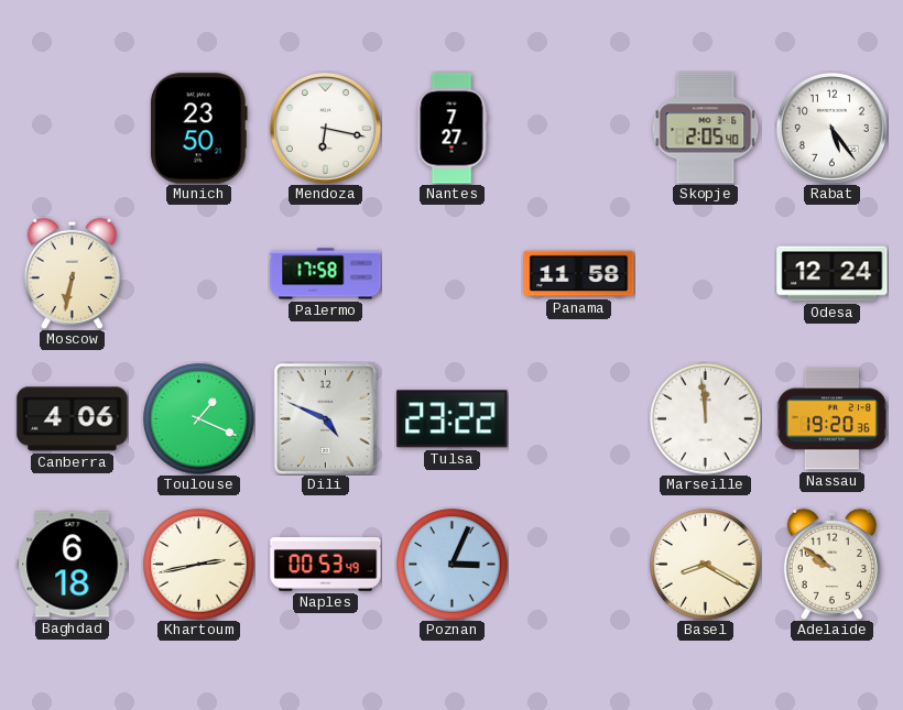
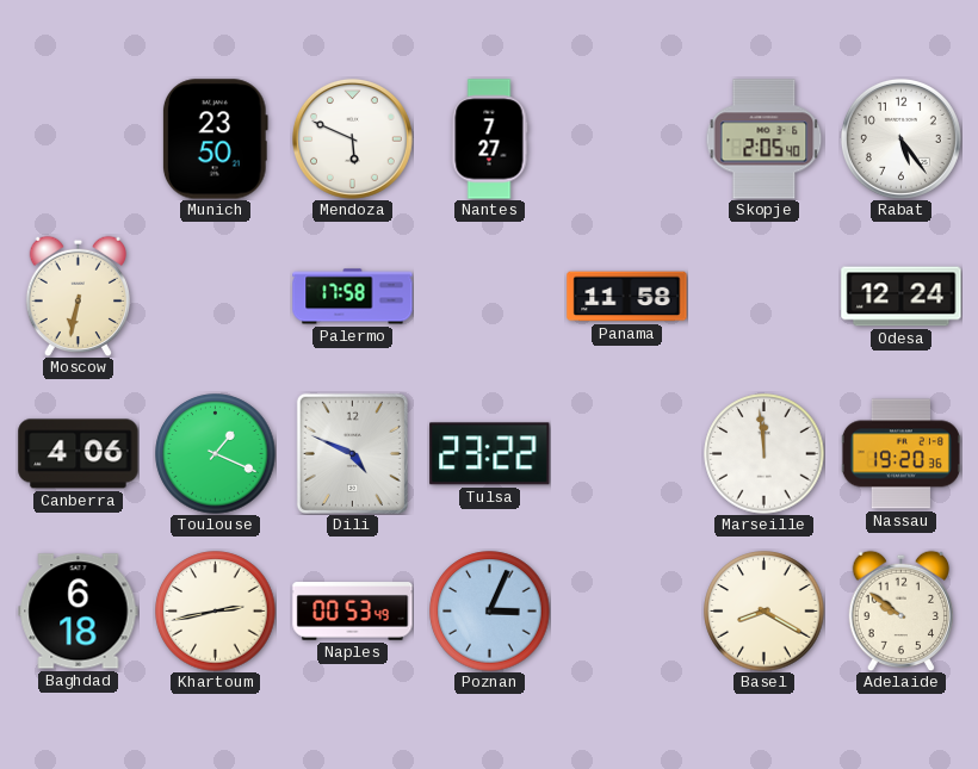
Mendoza: 6:17 -> 5:49 (352, 138)
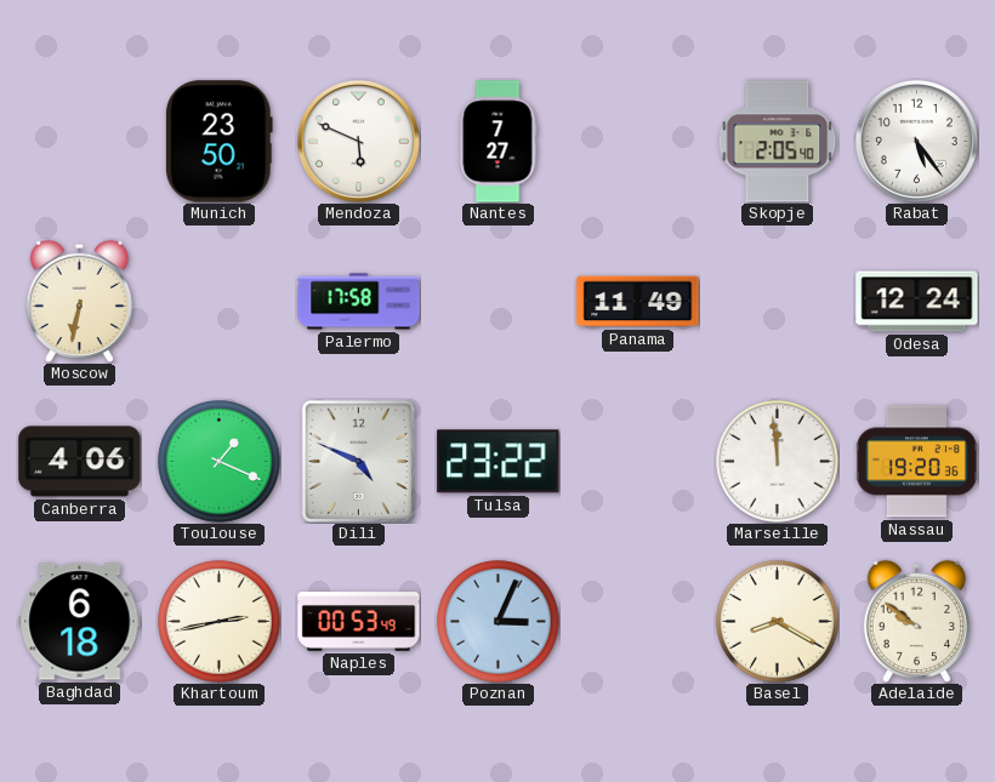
Panama: 11:58 -> 11:49 (638, 302)
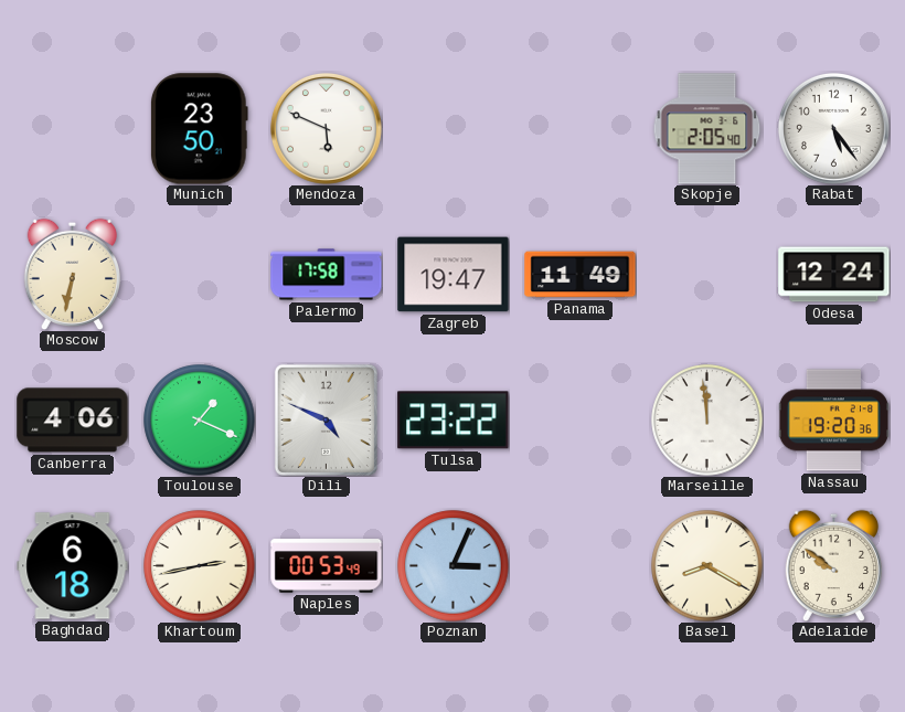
Nantes: 7:27 -> none (497, 142)
Zagreb: none -> 19:47 (454, 275)
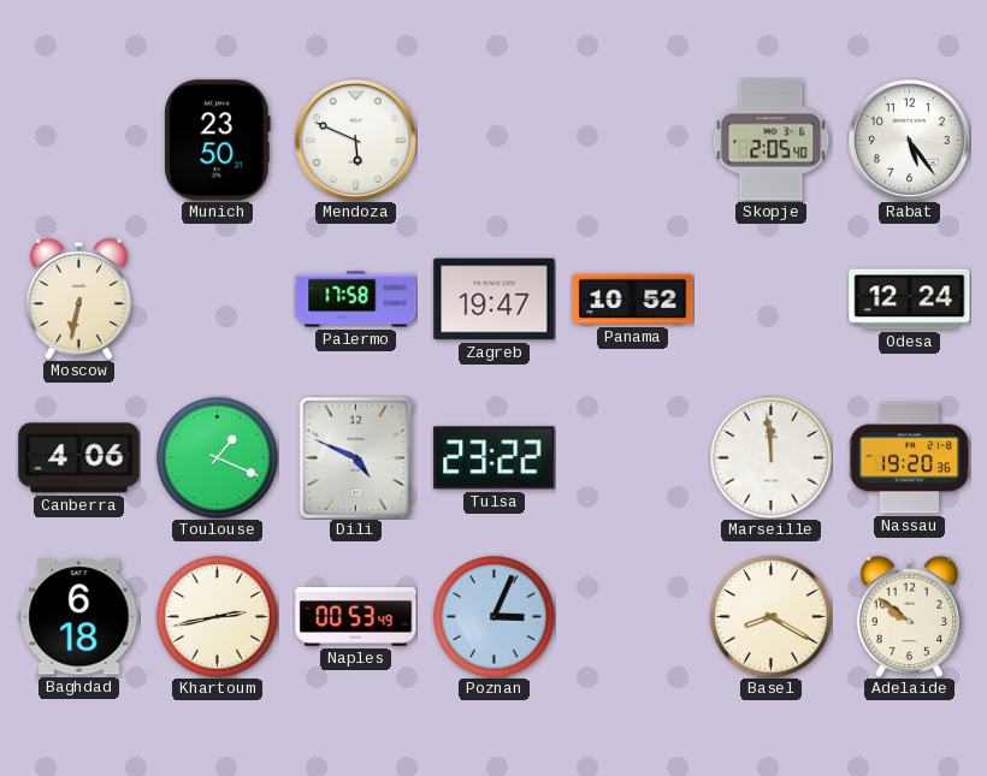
Panama: 11:49 -> 10:52 (633, 300)
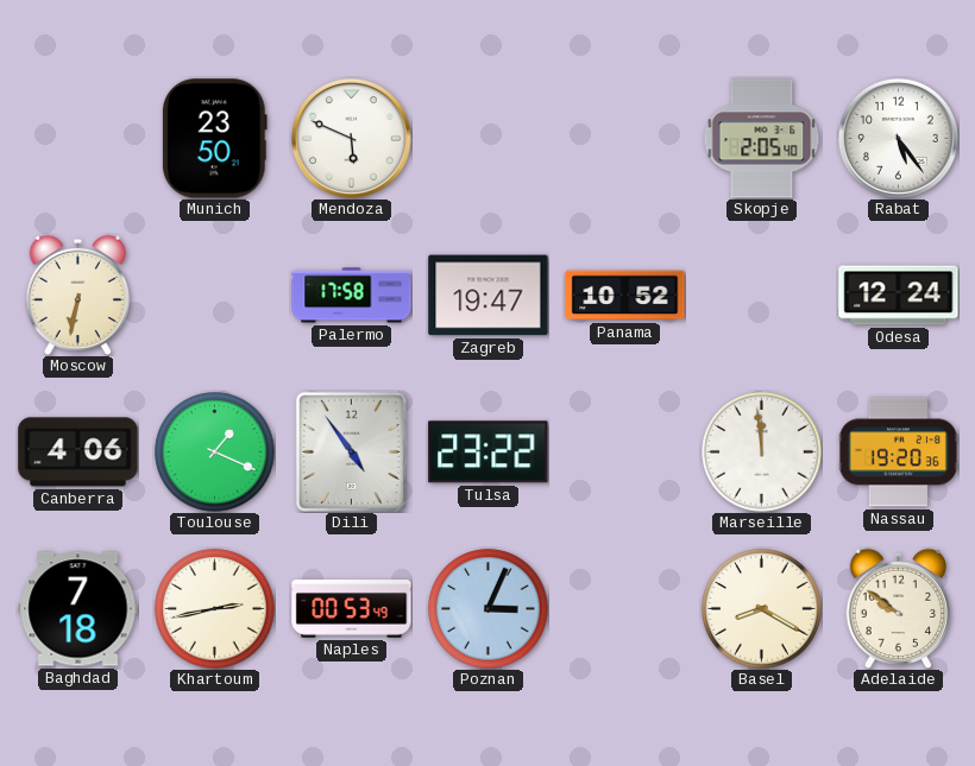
Dili: 4:49 -> 4:54 (351, 451)
Baghdad: 6:18 -> 7:18 (78, 609)
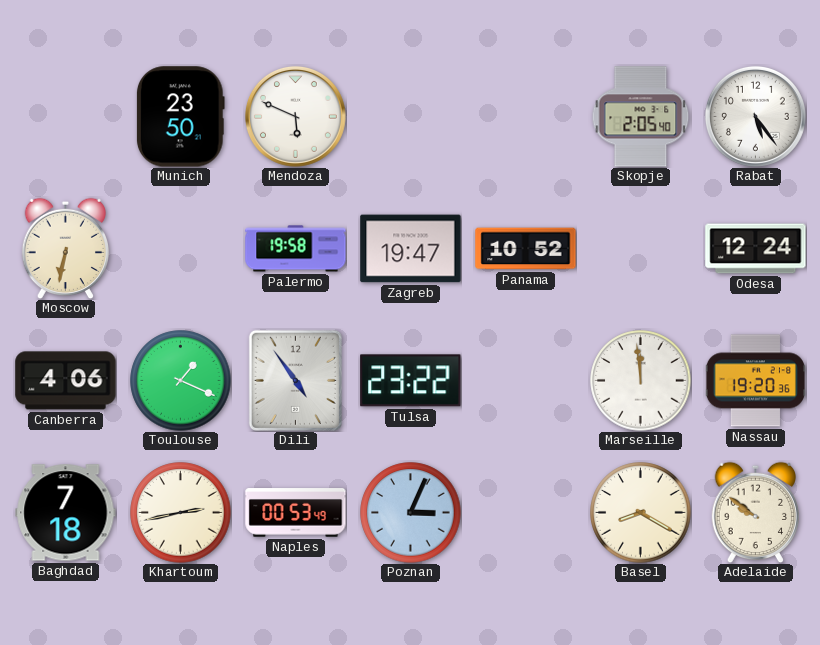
Palermo: 17:58 -> 19:58 (296, 249)
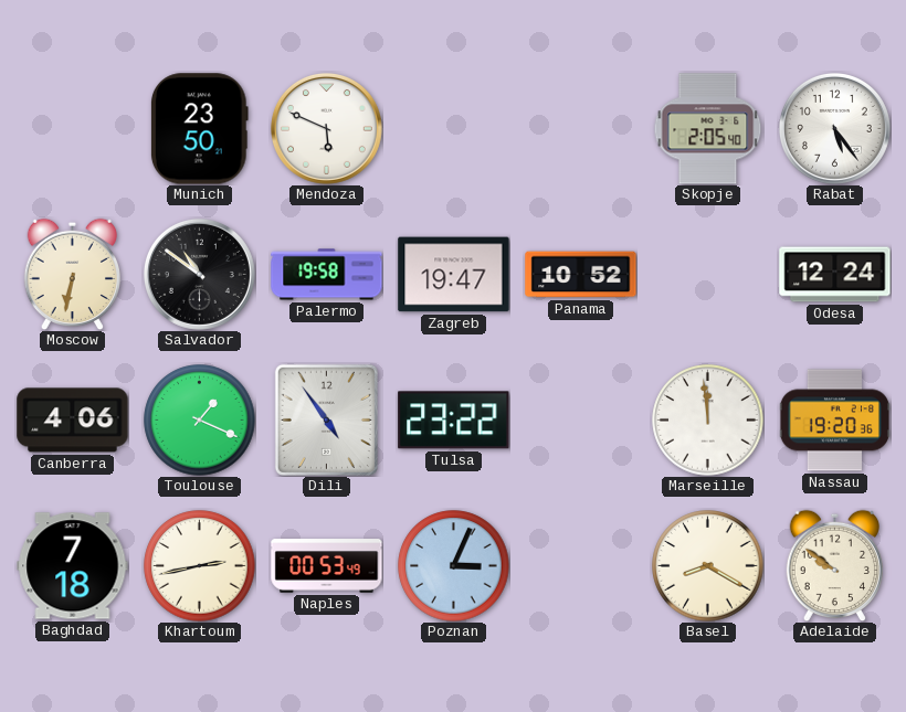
Salvador: none -> 10:51 (199, 274)
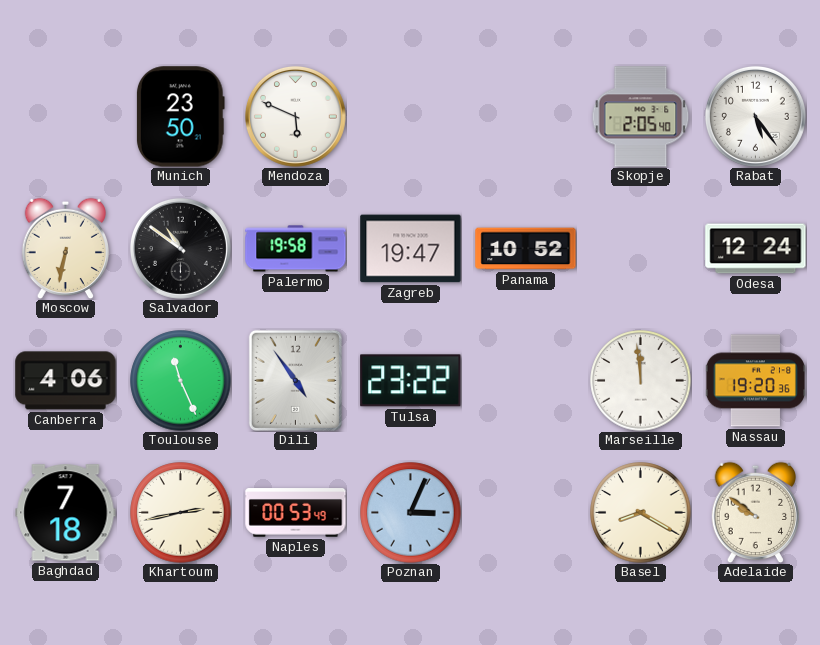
Toulouse: 1:19 -> 11:26 (181, 381)
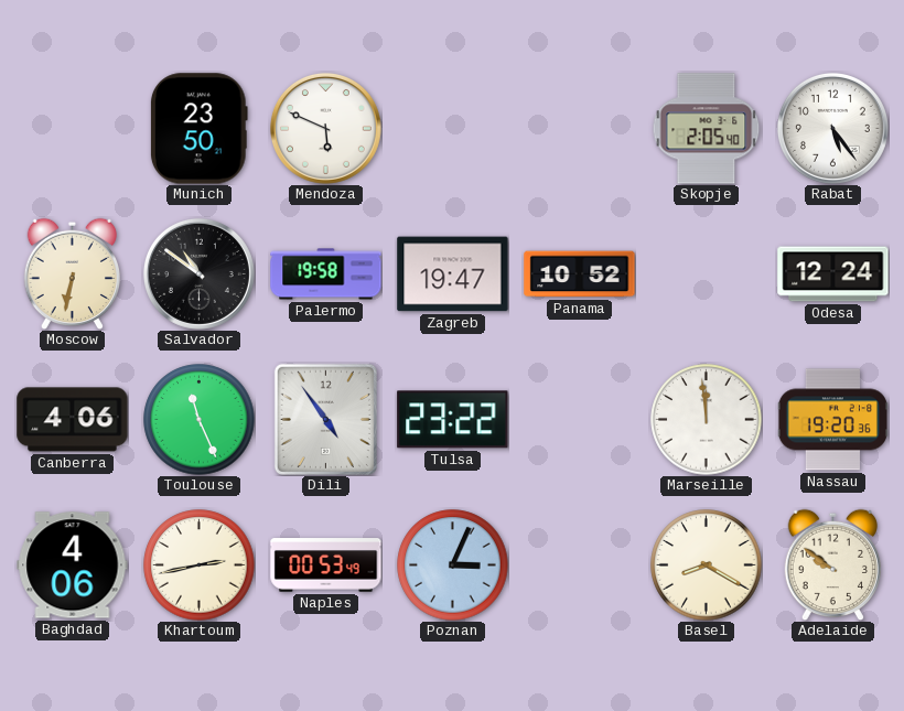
Baghdad: 7:18 -> 4:06 (73, 565)
